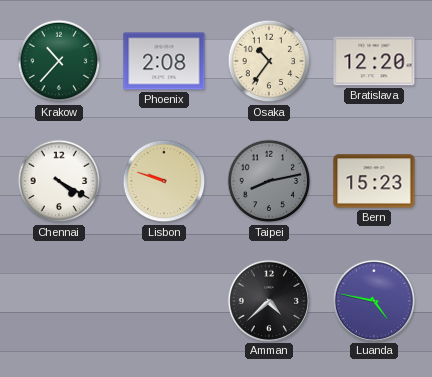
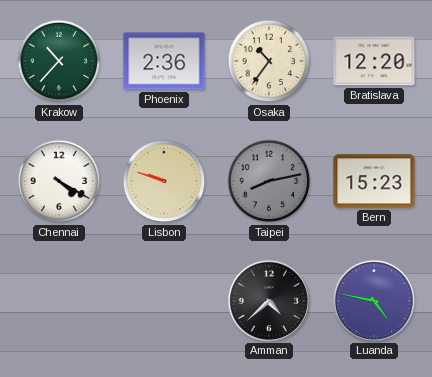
Phoenix: 2:08 -> 2:36 (164, 61)
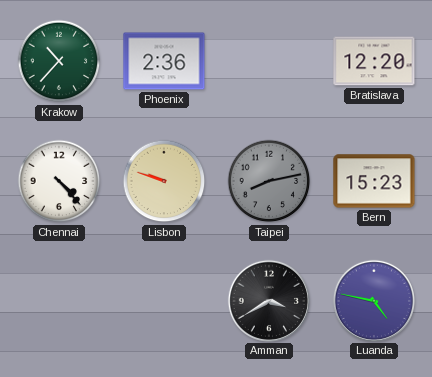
Osaka: 10:36 -> none (269, 61)
Chennai: 4:20 -> 4:23 (59, 181)
Amman: 4:38 -> 3:40 (268, 300)
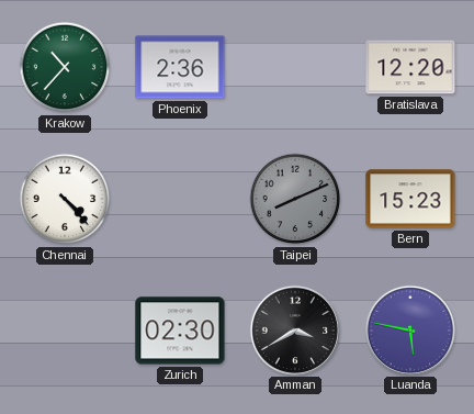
Lisbon: 9:48 -> none (164, 181)
Taipei: 8:13 -> 8:11 (295, 199)
Zurich: none -> 02:30 (180, 331)
Luanda: 4:47 -> 5:47 (409, 329)
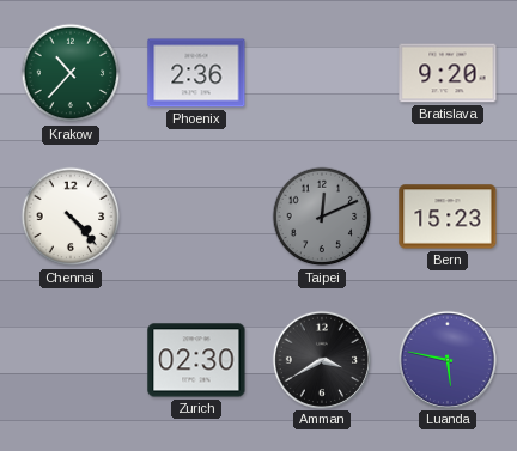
Bratislava: 12:20 -> 9:20 (448, 73)
Taipei: 8:11 -> 12:11 (322, 217)
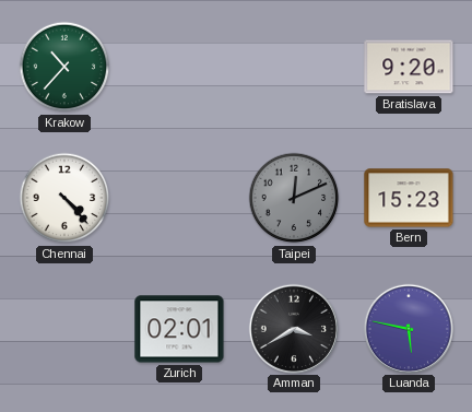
Phoenix: 2:36 -> none (196, 73)
Zurich: 02:30 -> 02:01 (179, 329)
